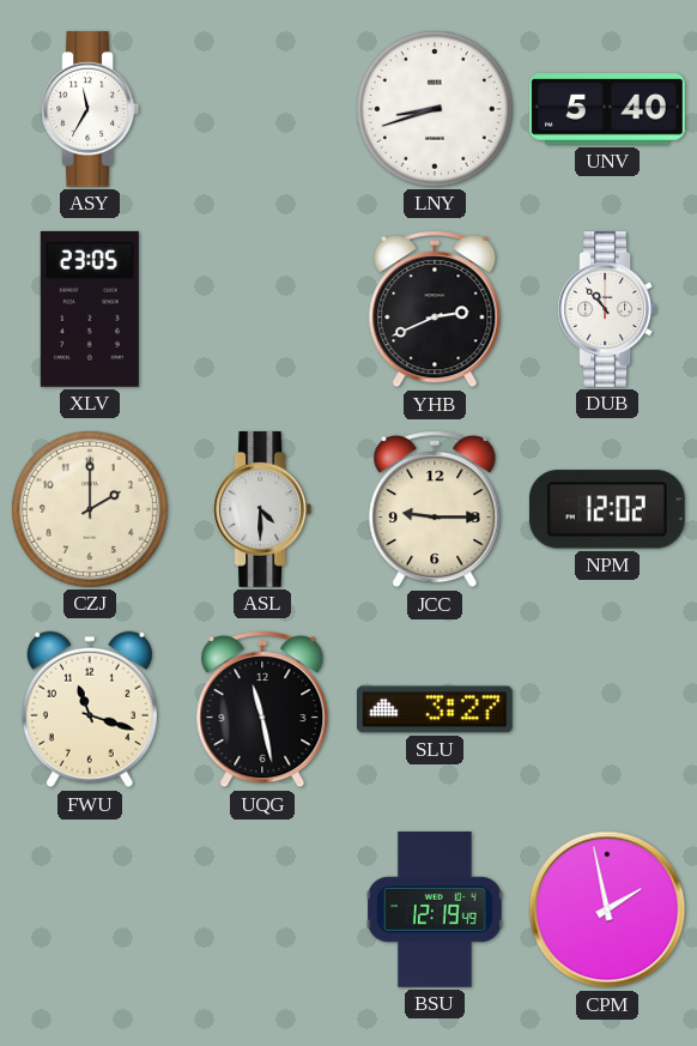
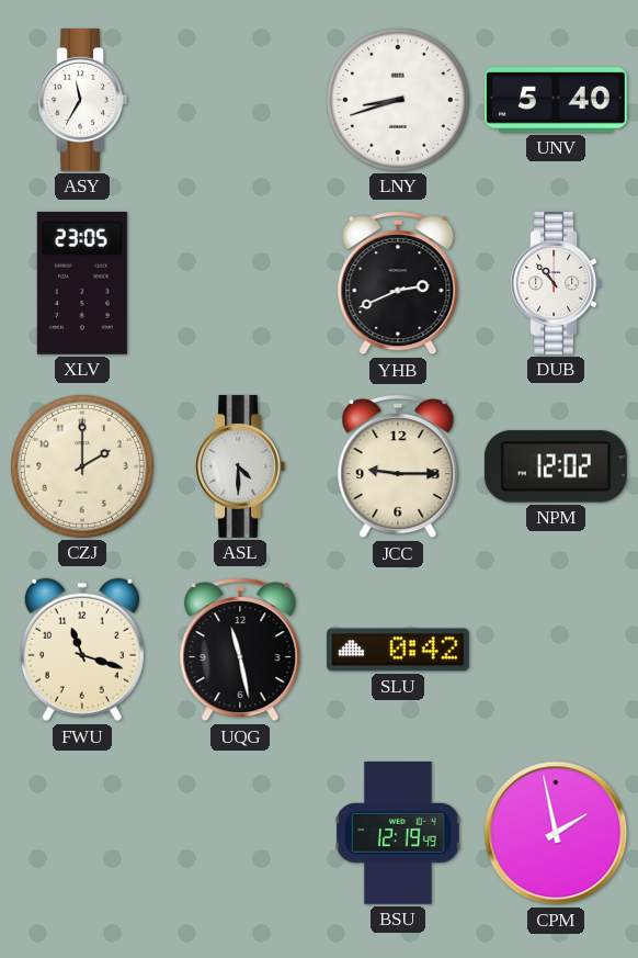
SLU: 3:27 -> 0:42 (398, 650)
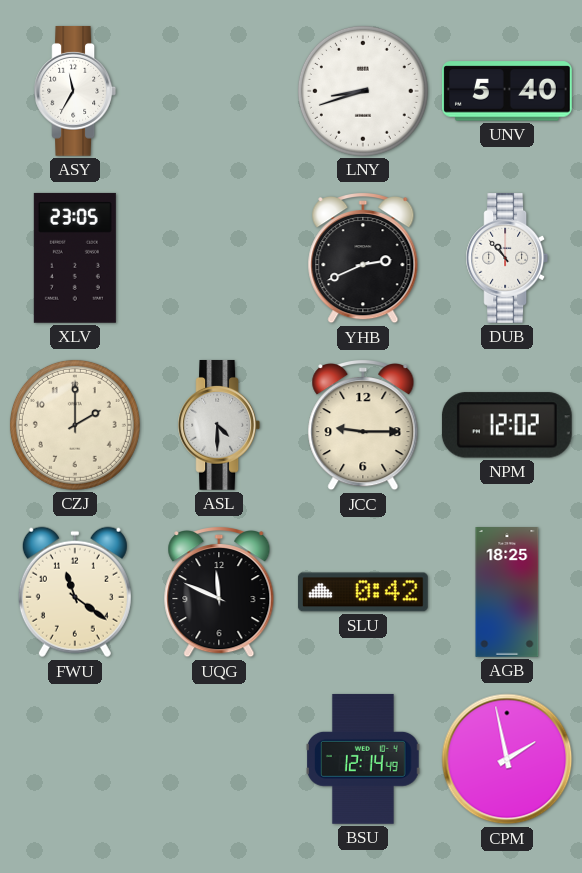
FWU: 11:18 -> 11:21 (75, 592)
UQG: 11:28 -> 11:49 (219, 593)
AGB: none -> 18:25 (507, 593)
BSU: 12:19 -> 12:14 (363, 759)
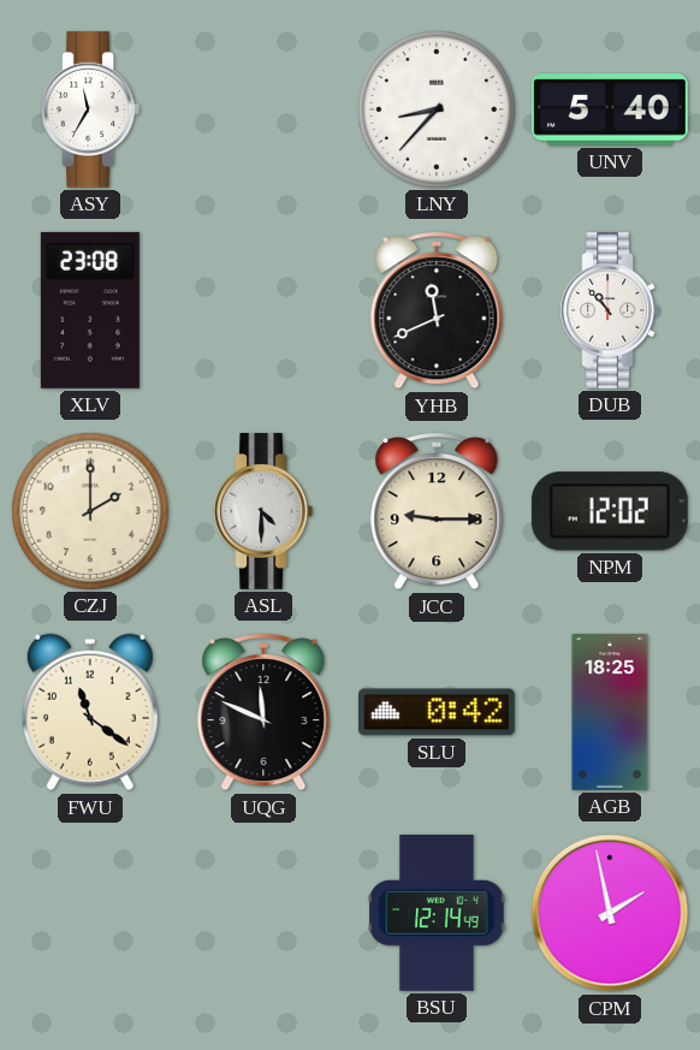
LNY: 8:42 -> 8:37 (437, 109)
XLV: 23:05 -> 23:08 (90, 310)
YHB: 2:41 -> 11:41 (437, 312)
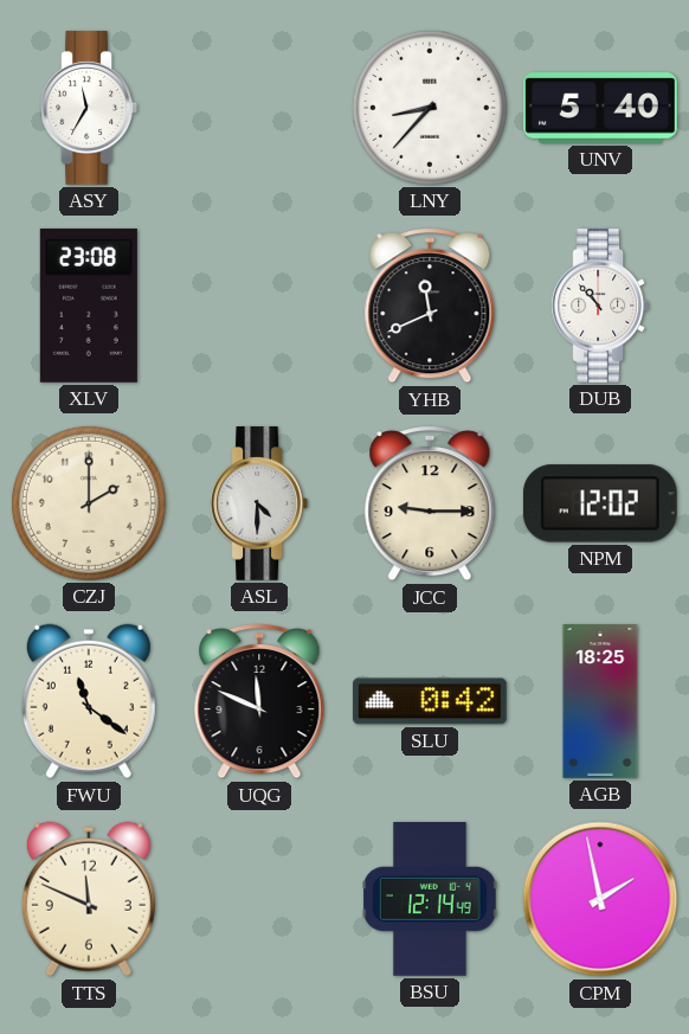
TTS: none -> 11:49 (89, 899)
